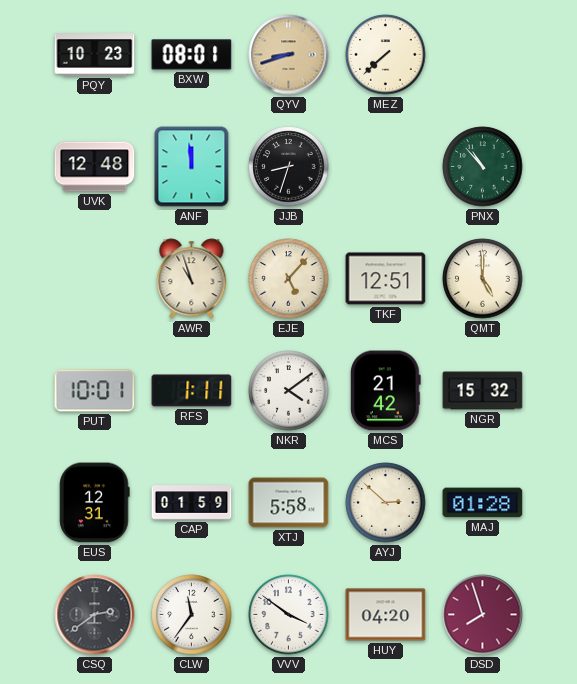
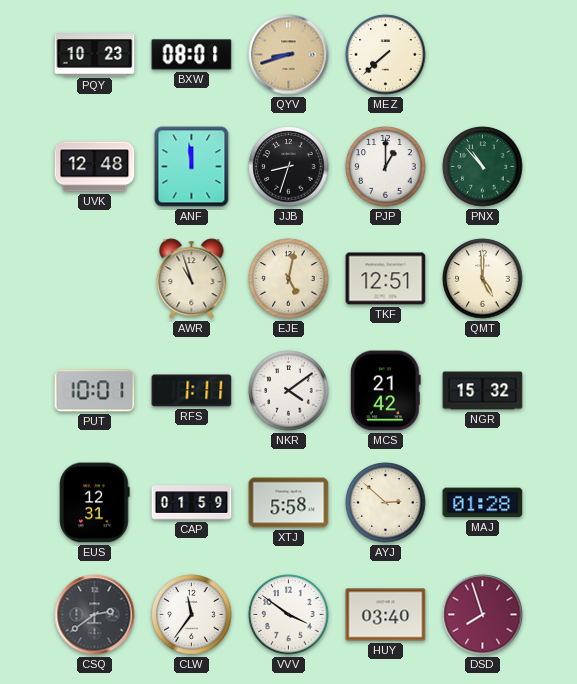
PJP: none -> 1:00 (386, 167)
EJE: 5:07 -> 5:02 (289, 279)
HUY: 04:20 -> 03:40 (386, 615)
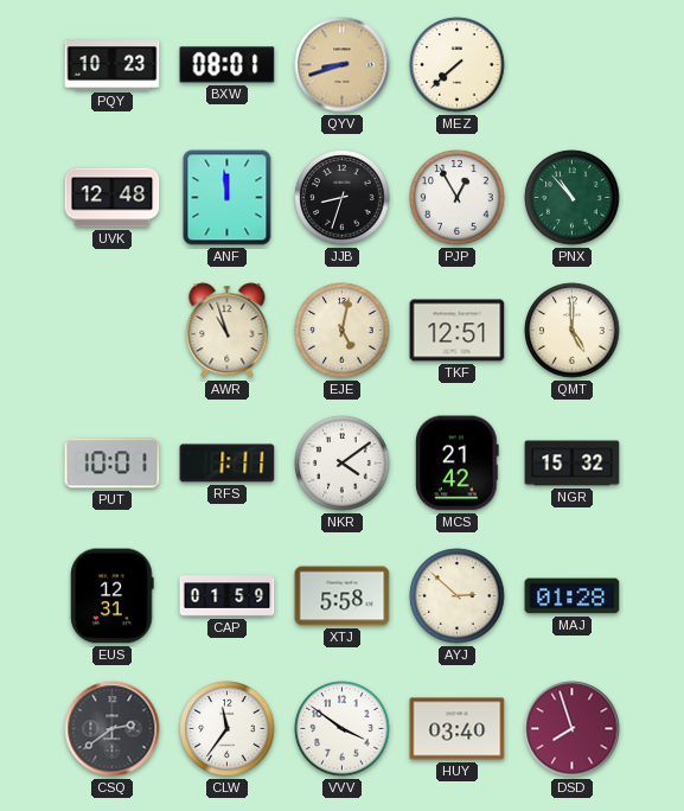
PJP: 1:00 -> 12:55 (458, 198)
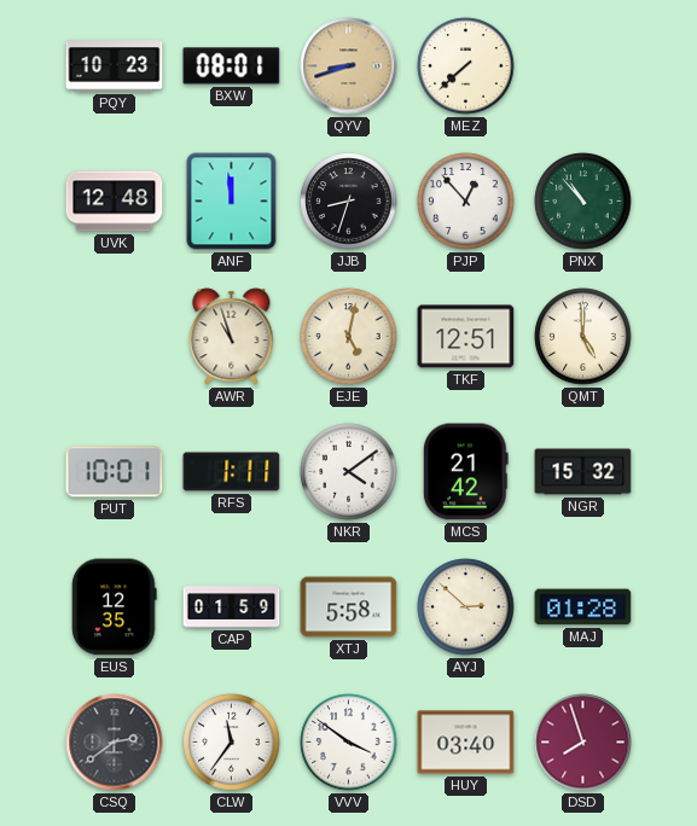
PJP: 12:55 -> 12:53 (466, 202)
EUS: 12:31 -> 12:35 (115, 607)
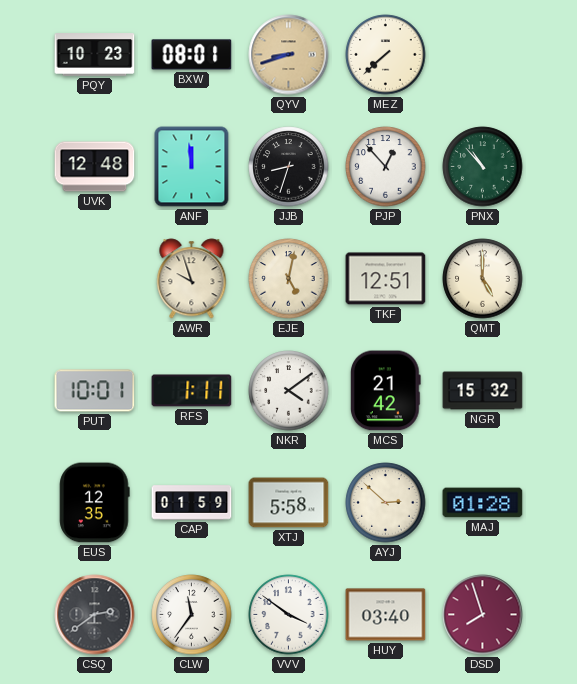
AWR: 10:57 -> 9:57 (192, 279)
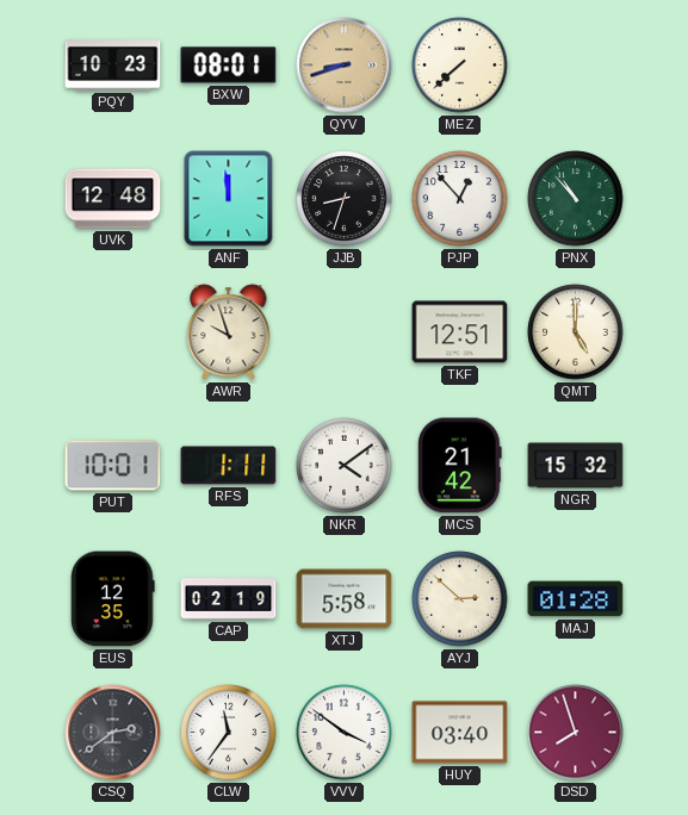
EJE: 5:02 -> none (289, 279)
CAP: 01:59 -> 02:19 (229, 599)
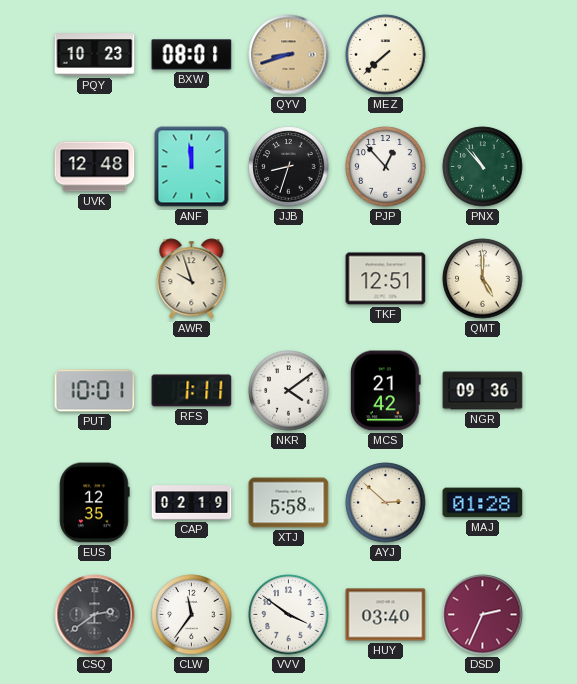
NGR: 15:32 -> 09:36 (483, 391)
DSD: 7:57 -> 2:34 (483, 615)
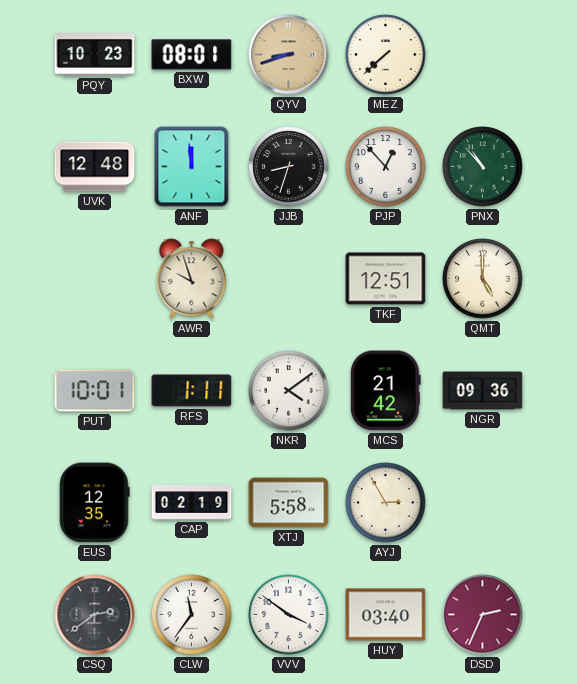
AYJ: 2:52 -> 2:55 (386, 503)
MAJ: 01:28 -> none (483, 503)
